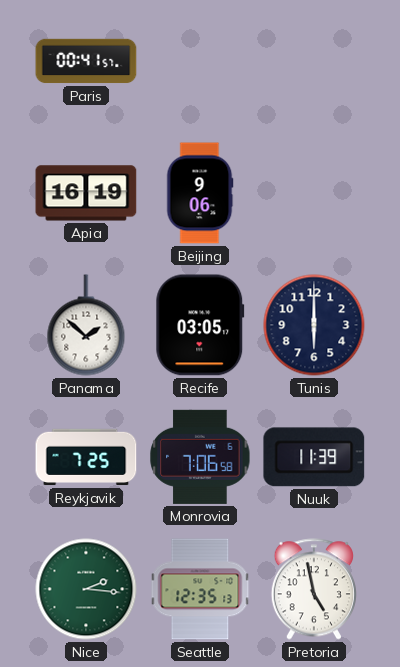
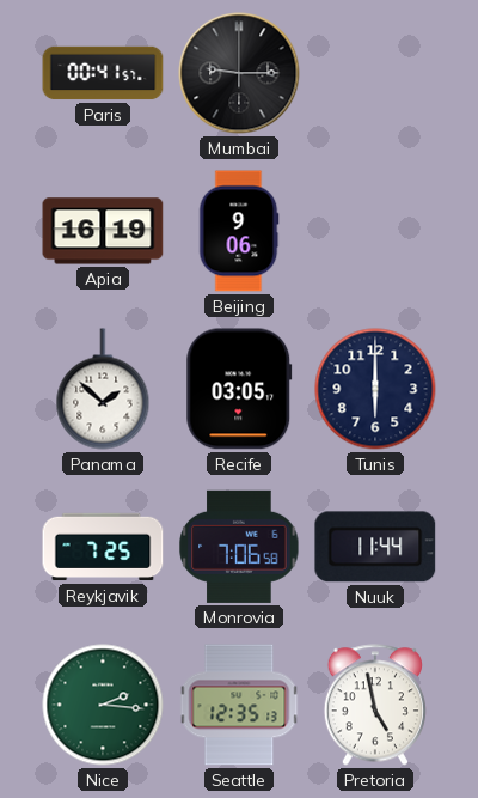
Mumbai: none -> 9:15 (239, 73)
Nuuk: 11:39 -> 11:44 (375, 547)
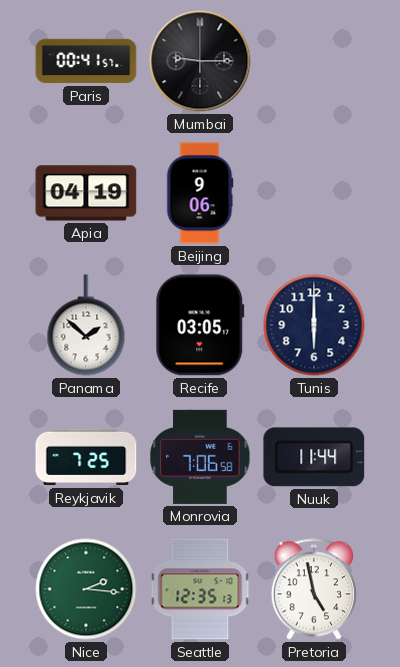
Apia: 16:19 -> 04:19 (86, 193)
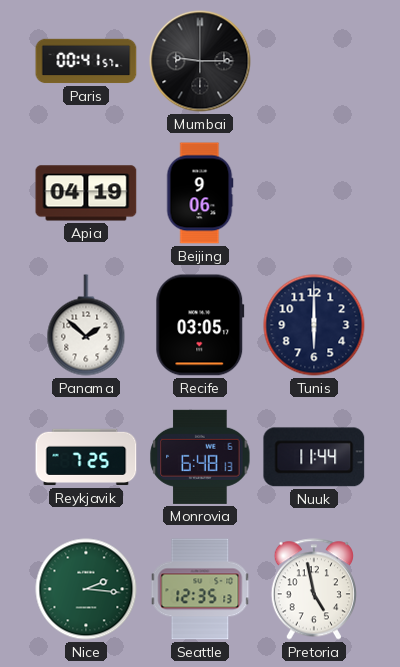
Monrovia: 7:06 -> 6:48 (200, 457)
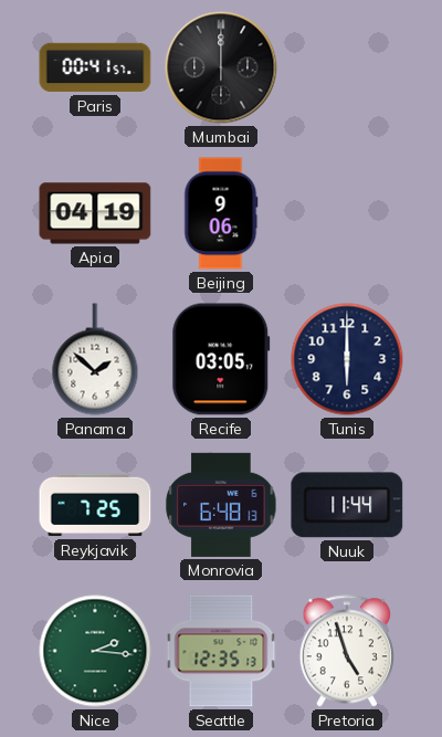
Mumbai: 9:15 -> 12:00 (221, 67)
Pretoria: 4:58 -> 4:57 (347, 651)
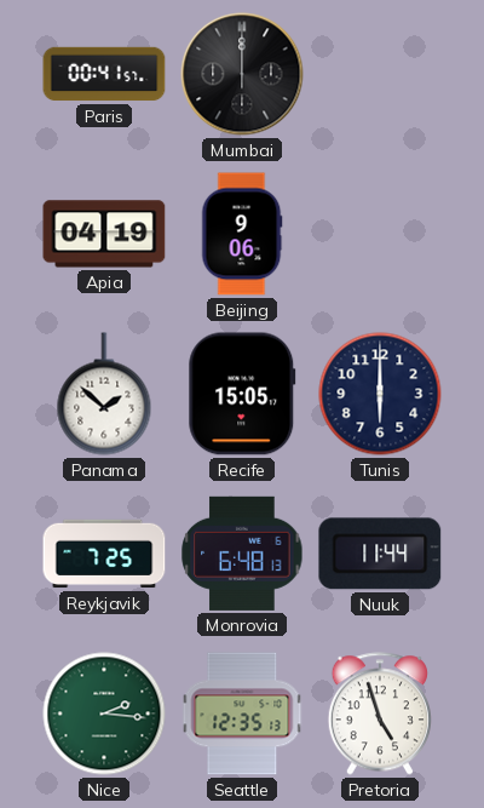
Recife: 03:05 -> 15:05 (242, 394)
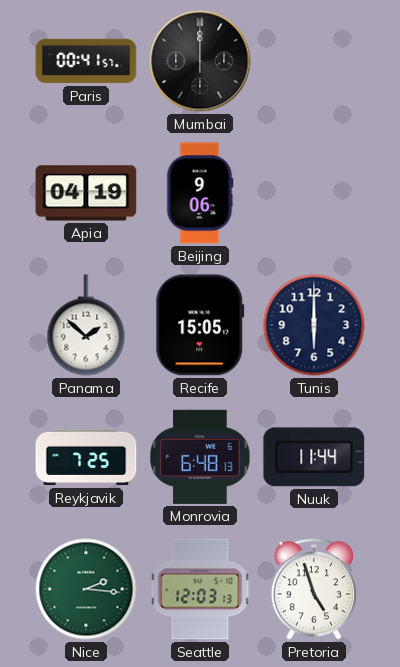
Seattle: 12:35 -> 12:03 (200, 589)
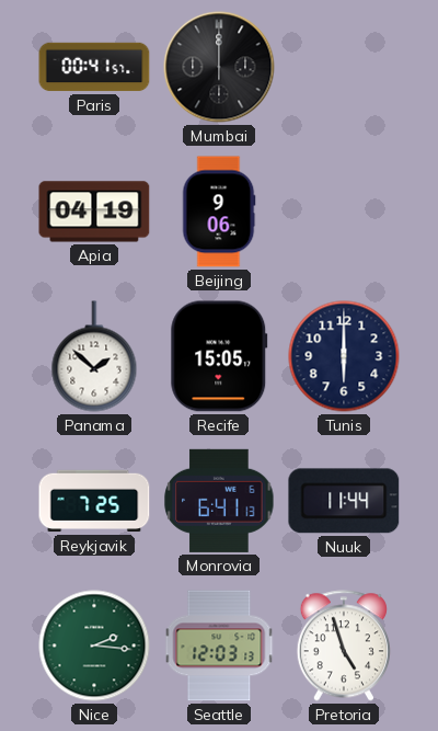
Monrovia: 6:48 -> 6:41 (219, 501)
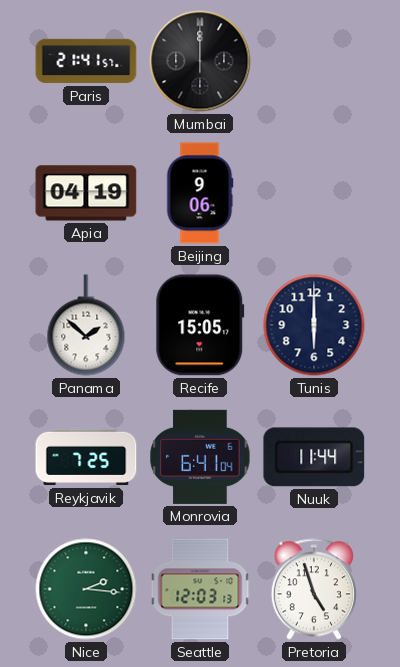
Paris: 00:41 -> 21:41 (86, 61)
Monrovia: 6:41:13 -> 6:41:04 (200, 457)
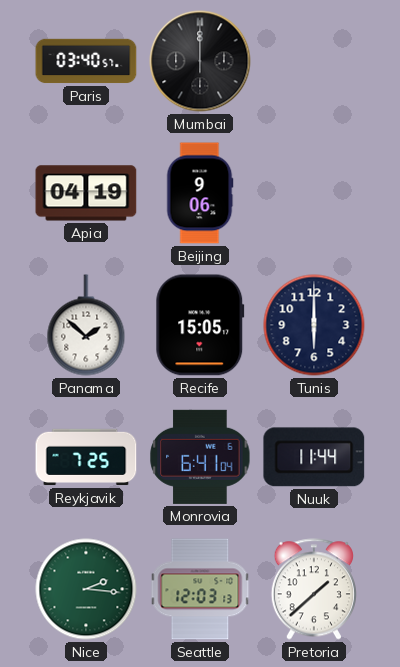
Paris: 21:41 -> 03:40 (86, 61)
Pretoria: 4:57 -> 1:38 (314, 589)
